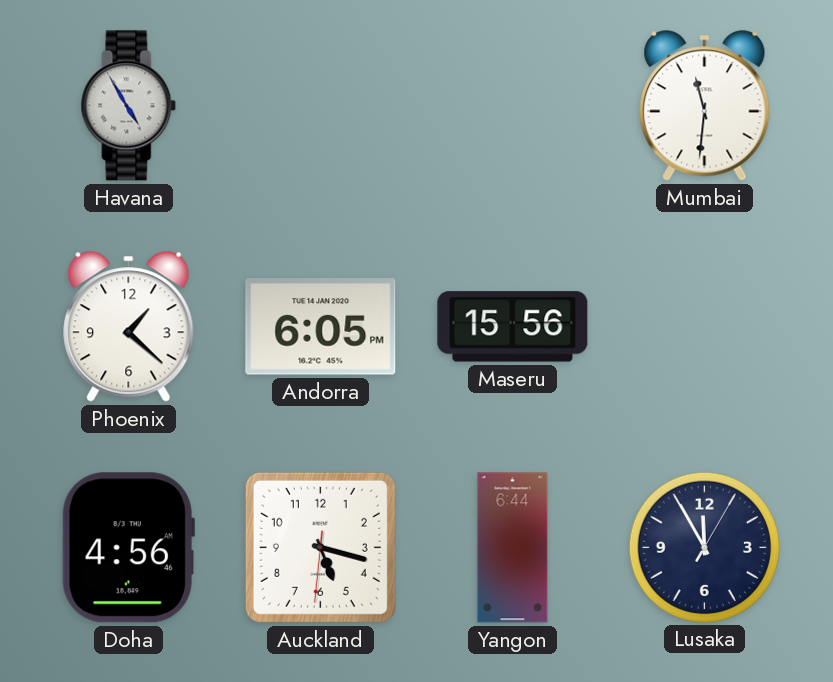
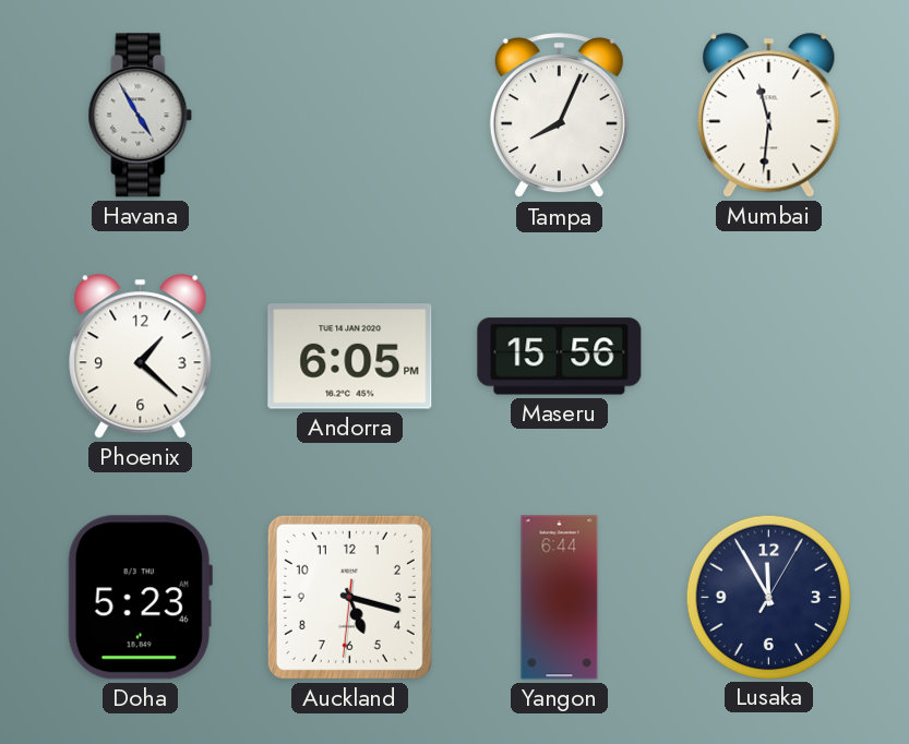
Tampa: none -> 8:04 (559, 116)
Doha: 4:56 -> 5:23 (140, 598)
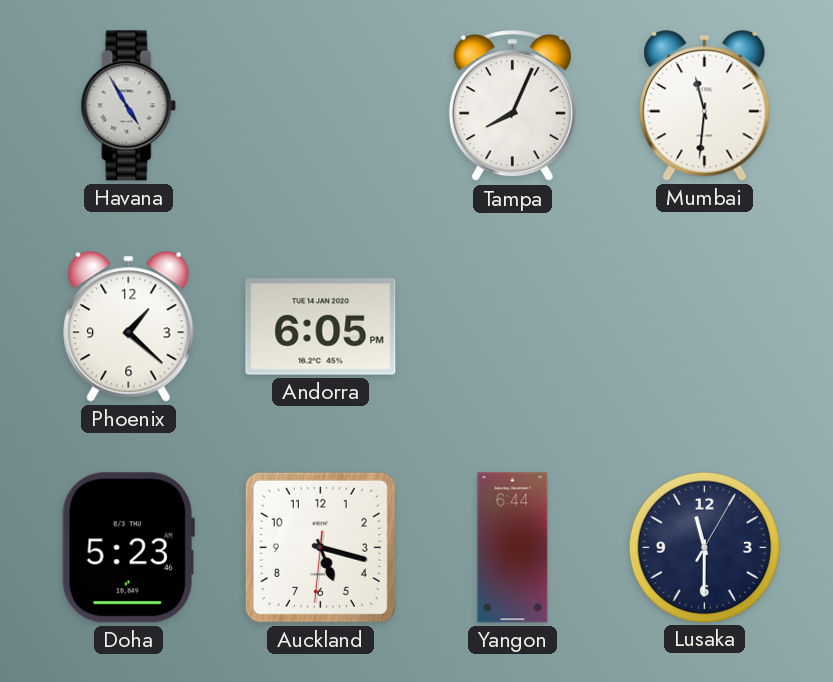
Maseru: 15:56 -> none (560, 357)
Lusaka: 11:55 -> 11:30 (704, 547)
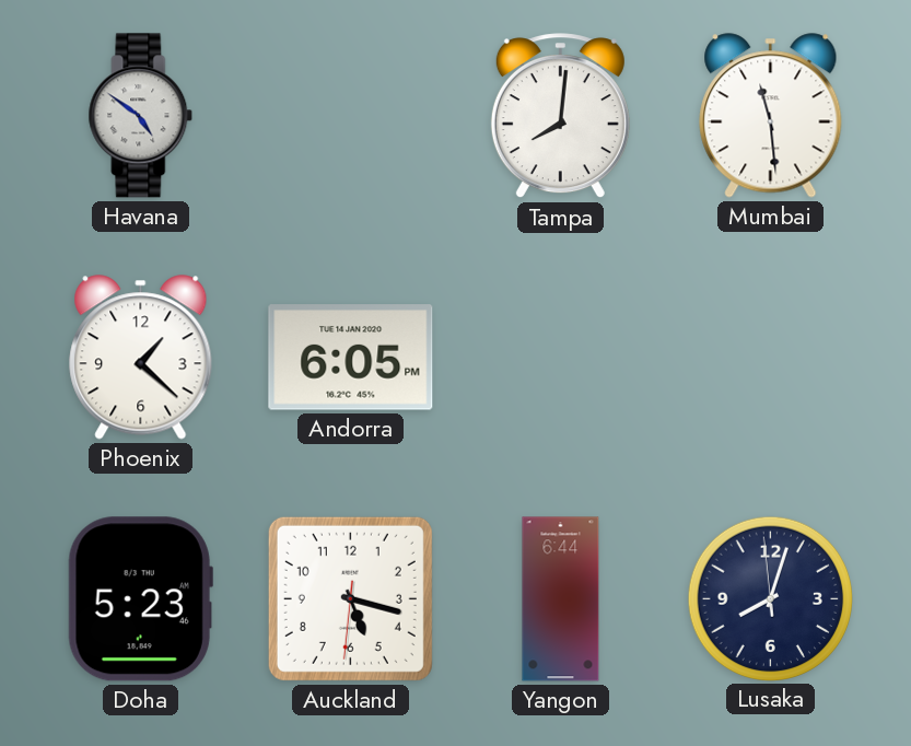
Havana: 4:55 -> 4:51 (141, 116)
Tampa: 8:04 -> 8:01 (560, 116)
Mumbai: 11:31 -> 11:29 (771, 116)
Lusaka: 11:30 -> 8:02 (770, 598)
